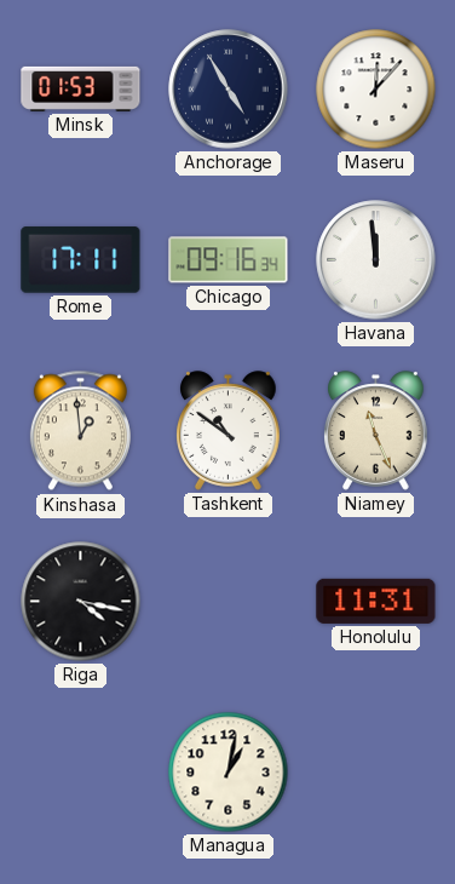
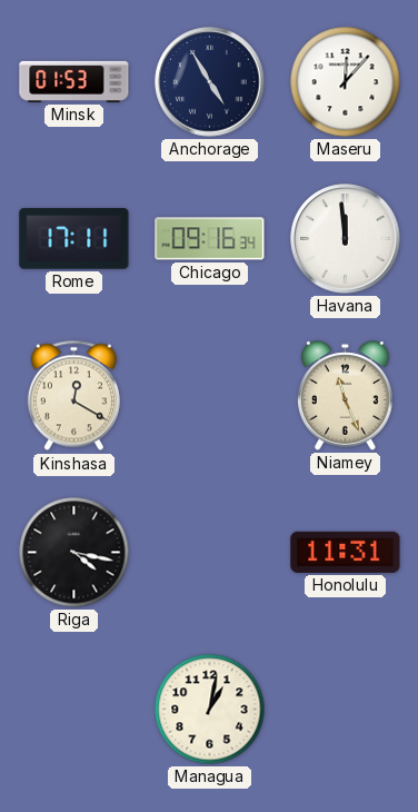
Kinshasa: 12:59 -> 12:20 (73, 396)
Tashkent: 10:51 -> none (229, 431)
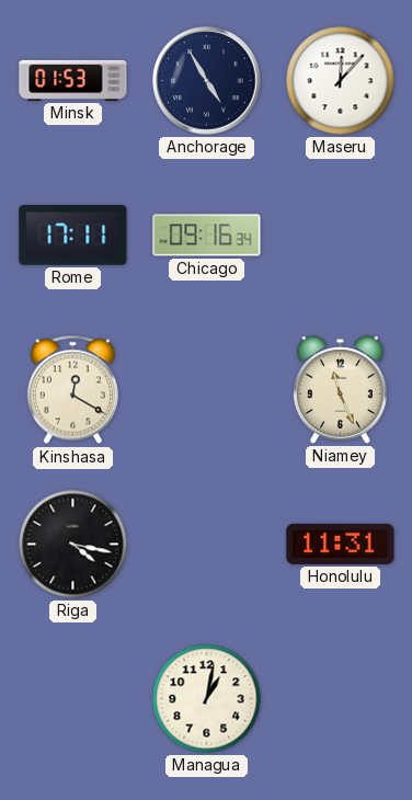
Havana: 11:59 -> none (346, 239)
